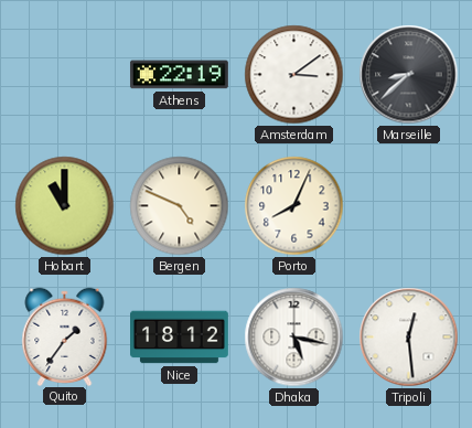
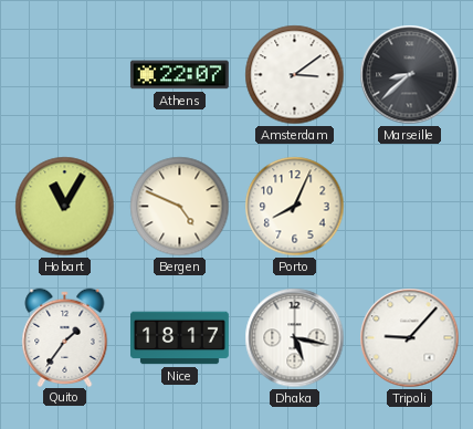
Athens: 22:19 -> 22:07 (179, 75)
Hobart: 11:00 -> 11:05 (65, 207)
Nice: 18:12 -> 18:17 (180, 338)
Tripoli: 12:29 -> 9:07 (410, 338)
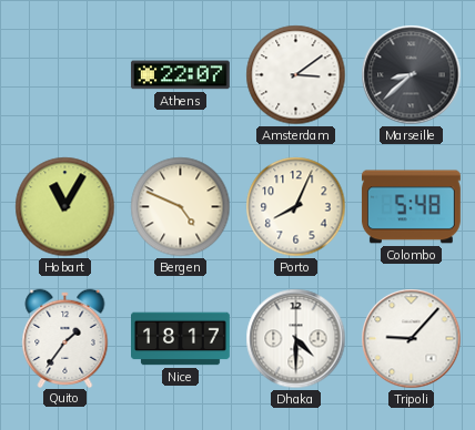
Colombo: none -> 5:48 (411, 207)
Dhaka: 5:17 -> 4:30 (296, 339)
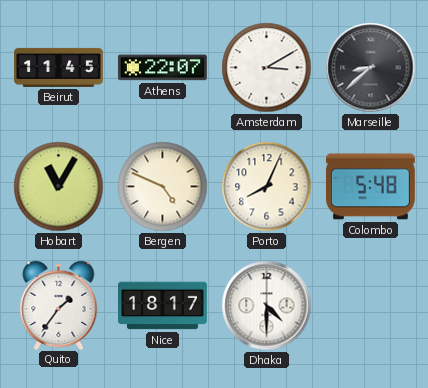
Beirut: none -> 11:45 (59, 67)
Amsterdam: 3:09 -> 3:10 (267, 68)
Tripoli: 9:07 -> none (412, 339)
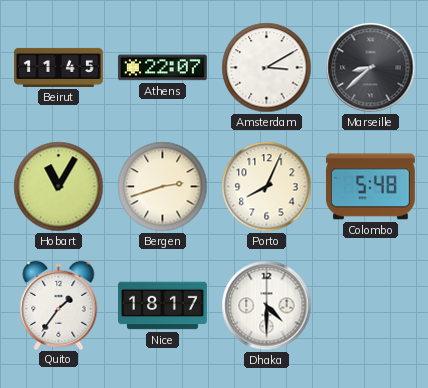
Bergen: 4:49 -> 2:42 (163, 187)
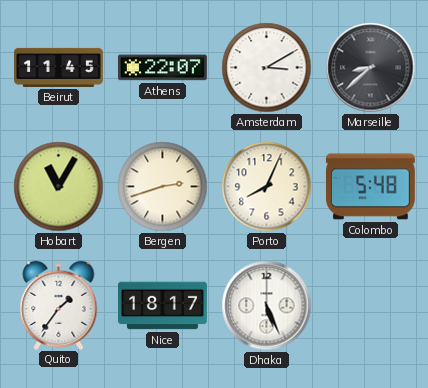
Dhaka: 4:30 -> 5:26 (267, 306)
